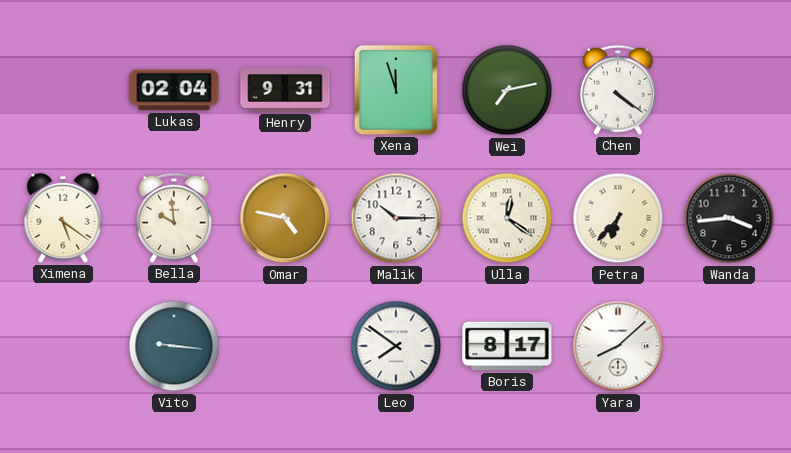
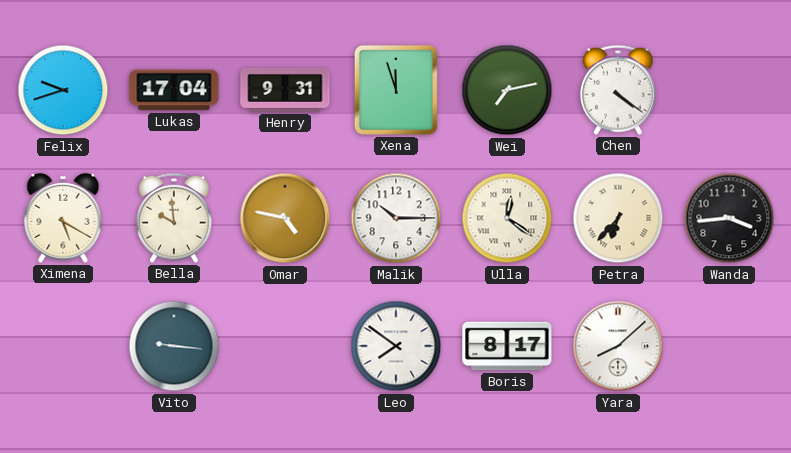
Felix: none -> 9:42 (63, 90)
Lukas: 02:04 -> 17:04 (174, 90)
Ximena: 5:21 -> 5:20 (63, 218)
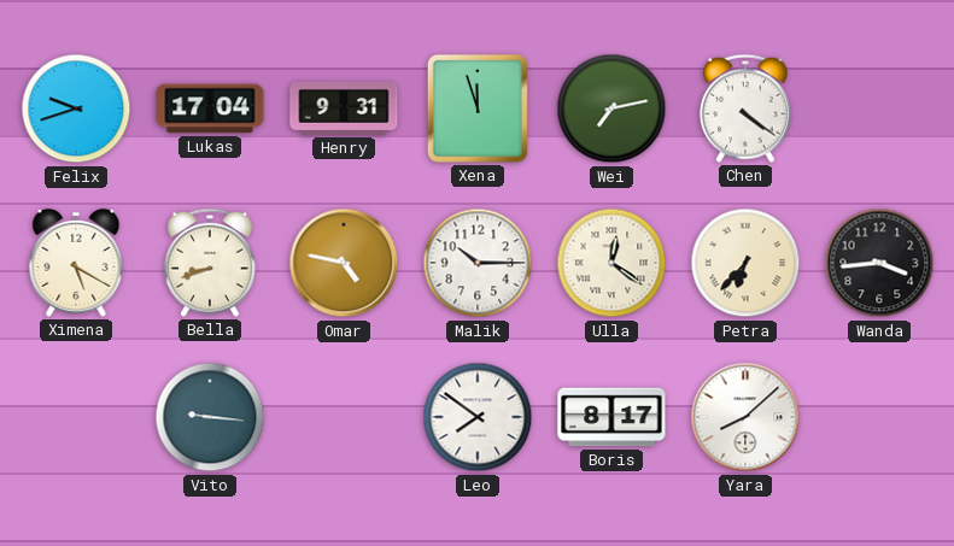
Bella: 9:59 -> 8:42 (211, 263)
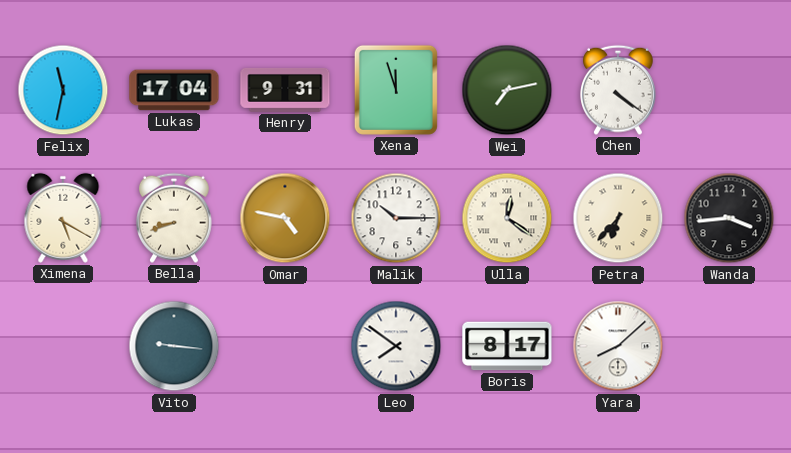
Felix: 9:42 -> 11:32 (63, 90)
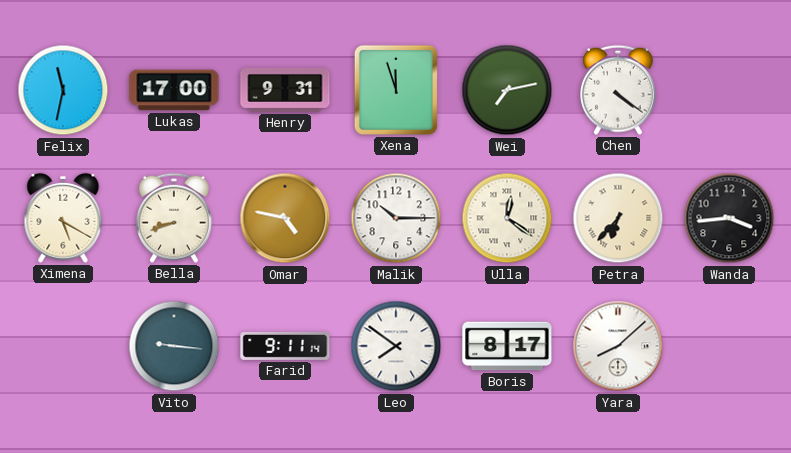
Lukas: 17:04 -> 17:00 (174, 90)
Farid: none -> 9:11 (285, 346)
